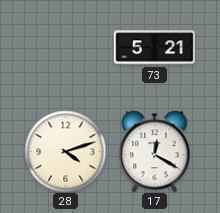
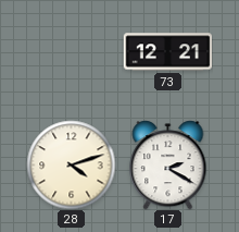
73: 5:21 -> 12:21 (167, 52)
17: 12:20 -> 2:20 (168, 164)
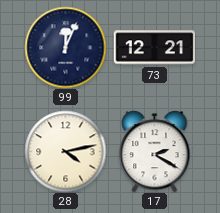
99: none -> 12:04 (65, 47)
28: 4:12 -> 4:13 (65, 151)
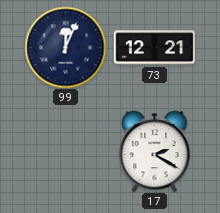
28: 4:13 -> none (65, 151)
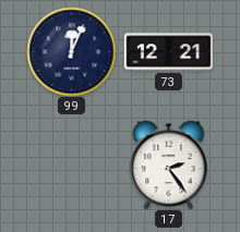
17: 2:20 -> 2:24 (169, 164)
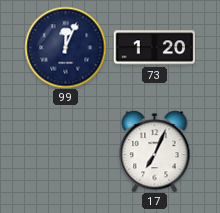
73: 12:21 -> 1:20 (154, 48)
17: 2:24 -> 7:04 (155, 151)
